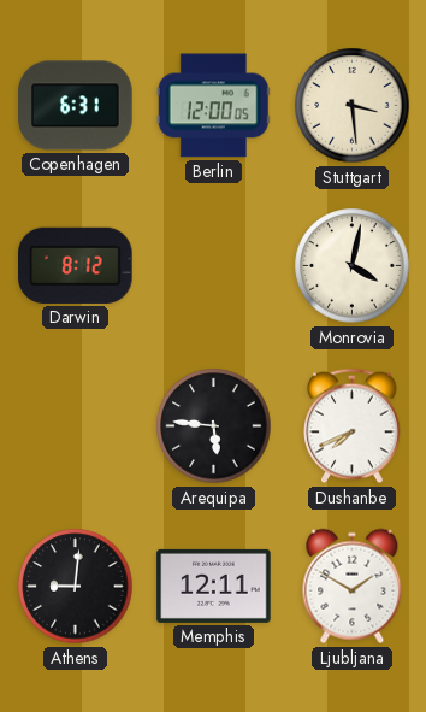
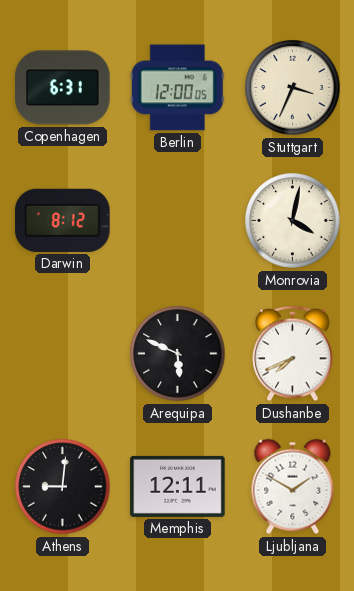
Stuttgart: 3:29 -> 3:34 (293, 88)
Arequipa: 5:46 -> 5:49 (178, 354)
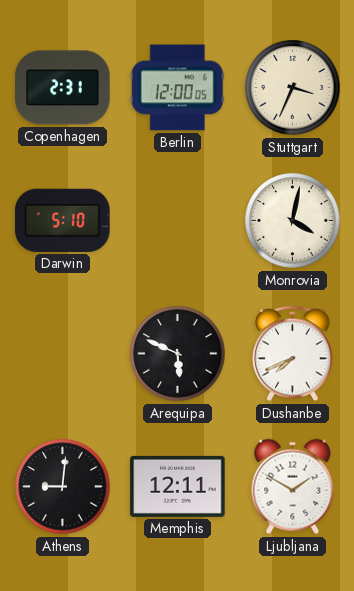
Copenhagen: 6:31 -> 2:31 (63, 88)
Darwin: 8:12 -> 5:10 (63, 220)
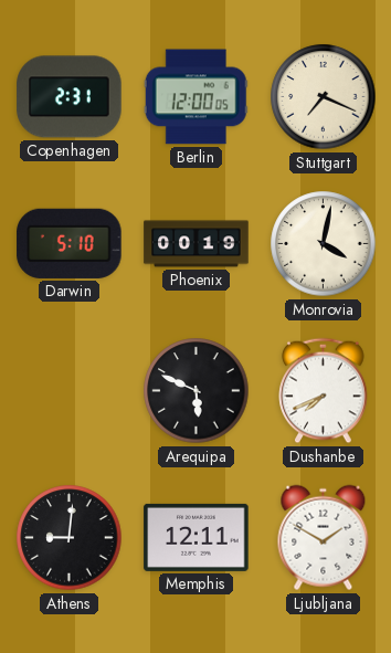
Stuttgart: 3:34 -> 7:19 (324, 97)
Phoenix: none -> 00:19 (197, 244)
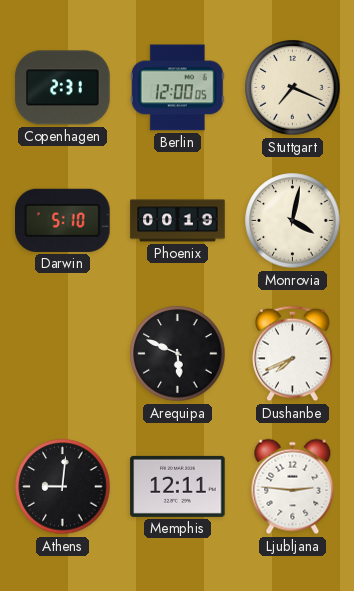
Ljubljana: 1:50 -> 2:46 (293, 487)
